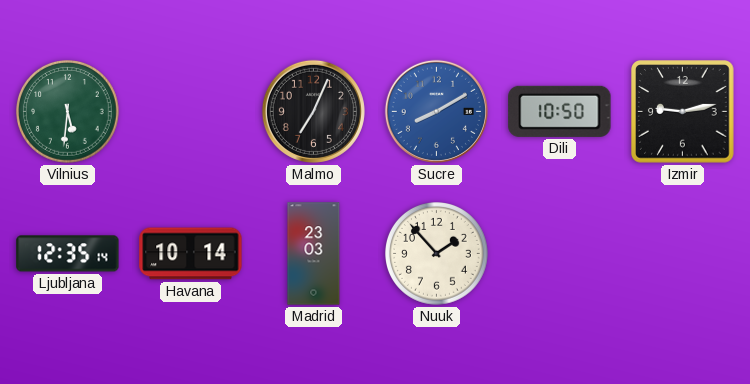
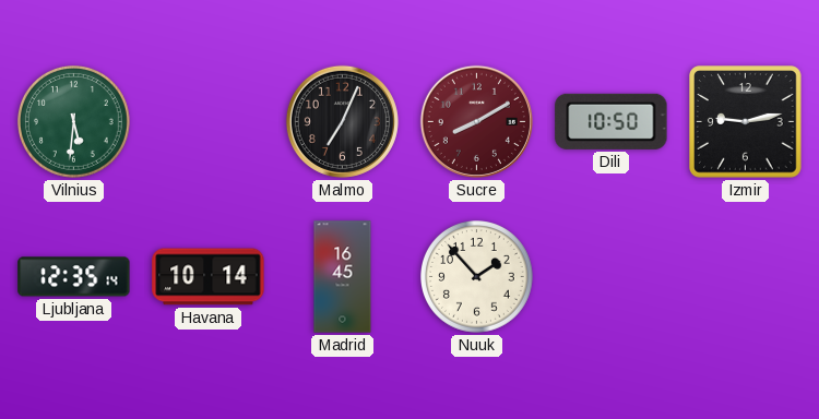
Sucre dial: blue -> burgundy (476, 121)
Madrid: 23:03 -> 16:45 (343, 277)
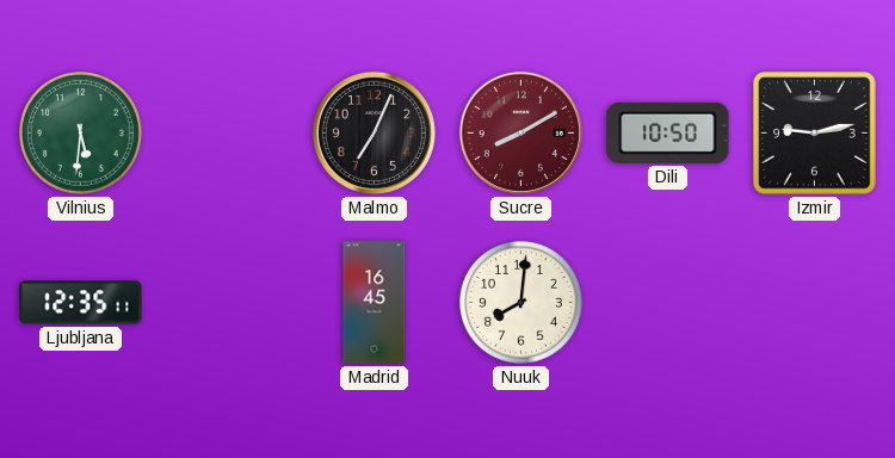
Ljubljana: 12:35:14 -> 12:35:11 (81, 303)
Havana: 10:14 -> none (209, 277)
Nuuk: 1:53 -> 8:01 (521, 303)
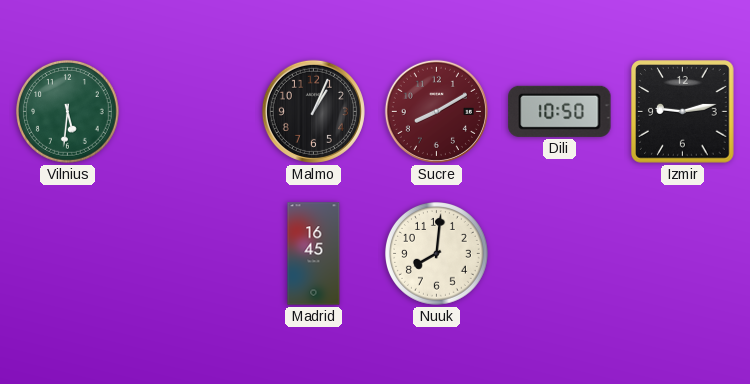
Malmo: 7:04 -> 1:04 (313, 111)
Ljubljana: 12:35 -> none (81, 303)
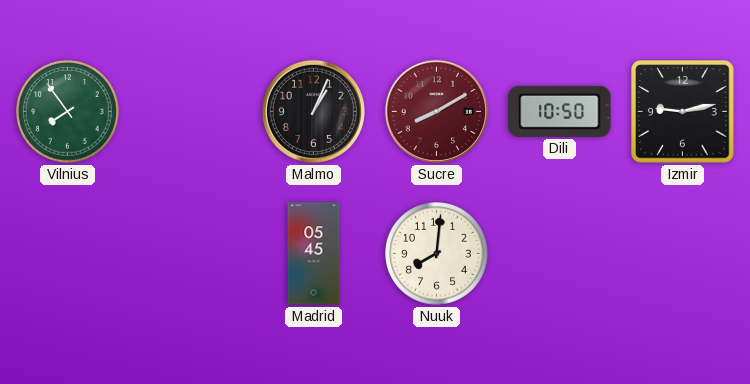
Vilnius: 5:31 -> 7:54 (68, 112)
Madrid: 16:45 -> 05:45 (314, 254)
